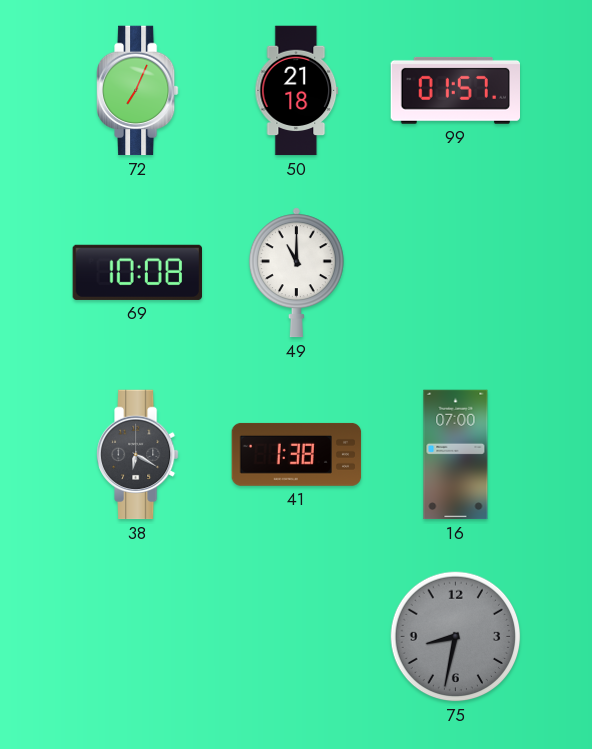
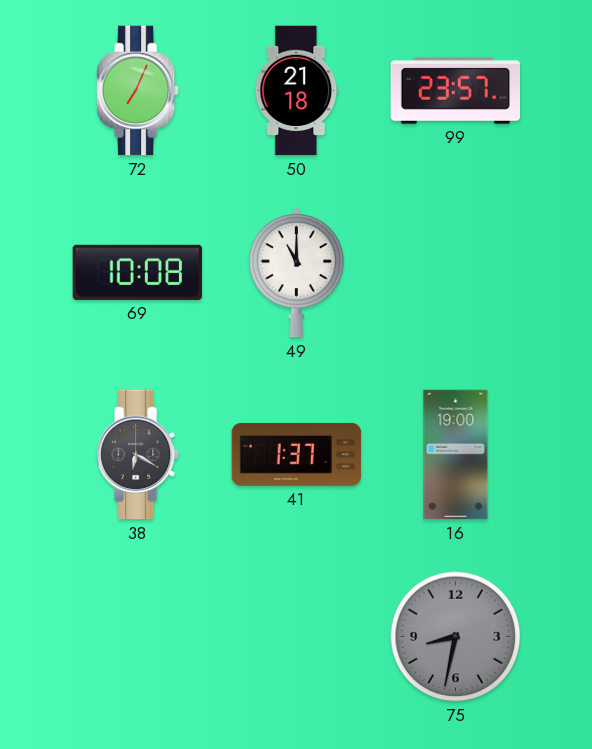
99: 01:57 -> 23:57 (455, 90)
41: 1:38 -> 1:37 (297, 454)
16: 07:00 -> 19:00 (456, 455)
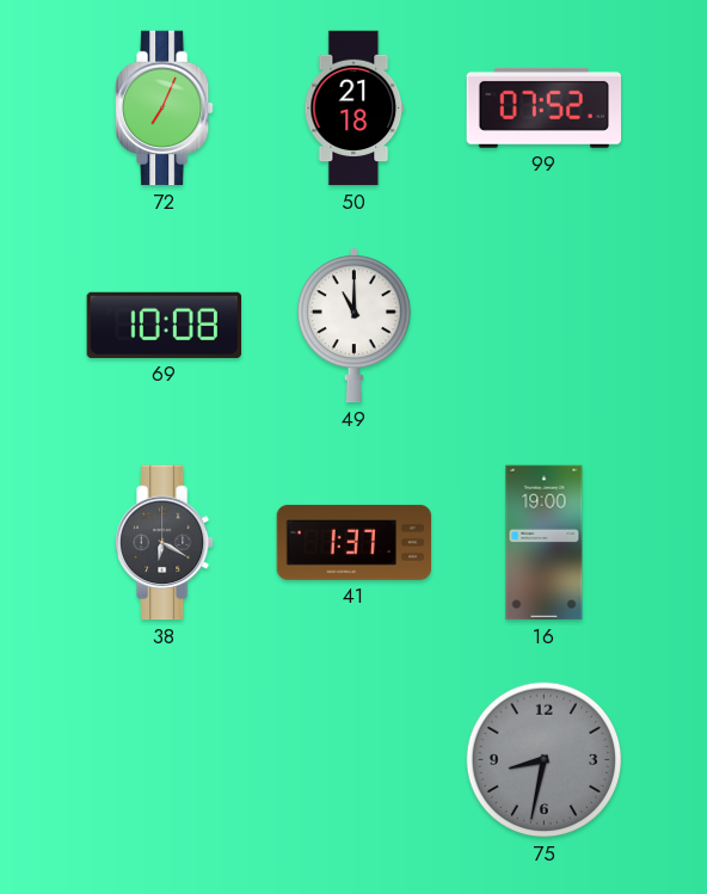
99: 23:57 -> 07:52 (543, 107)
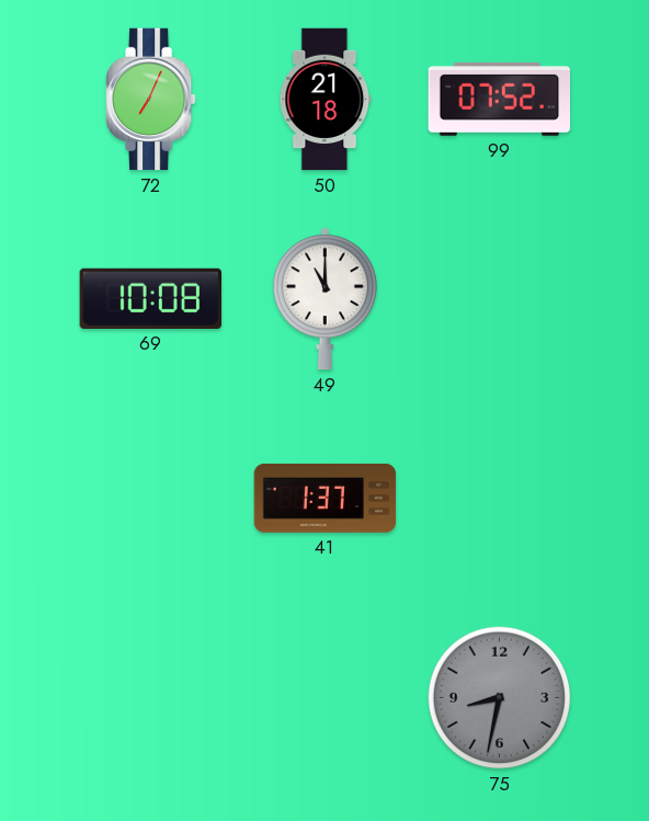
38: 6:20 -> none (165, 543)
16: 19:00 -> none (545, 543)
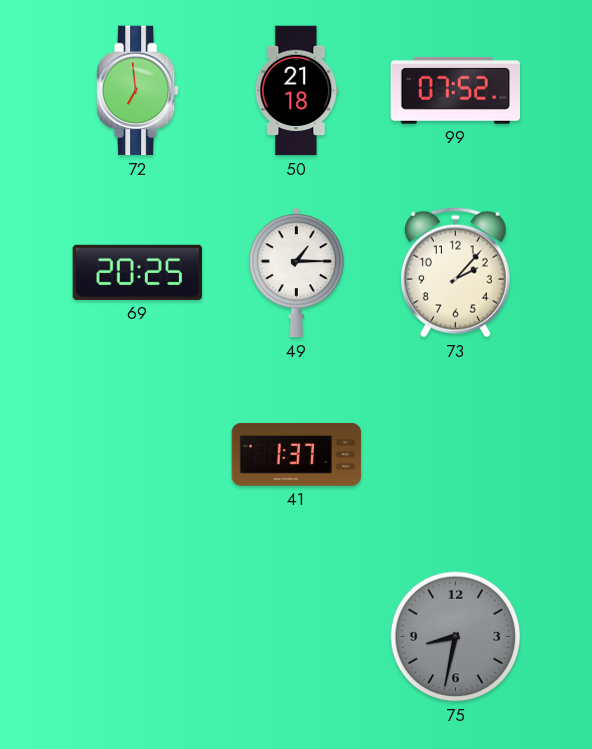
72: 7:04 -> 6:59 (138, 91)
69: 10:08 -> 20:25 (137, 272)
49: 11:00 -> 1:15 (296, 273)
73: none -> 2:07 (455, 272)
